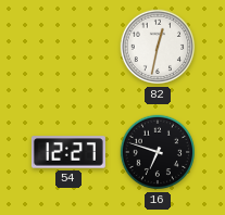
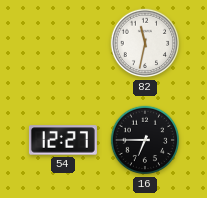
82: 12:32 -> 11:32 (145, 43)
16: 6:48 -> 6:45 (145, 140)
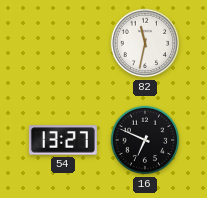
54: 12:27 -> 13:27 (63, 140)
16: 6:45 -> 6:49 (145, 140)
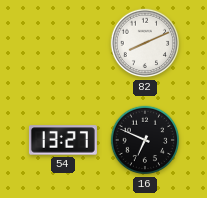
82: 11:32 -> 8:11 (145, 43)
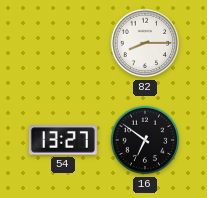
82: 8:11 -> 8:15 (145, 43)
16: 6:49 -> 6:51 (145, 140)
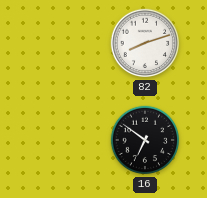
82: 8:15 -> 8:12 (145, 43)
54: 13:27 -> none (63, 140)
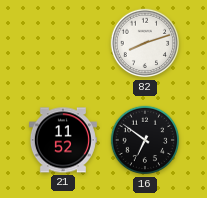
21: none -> 11:52 (63, 140)
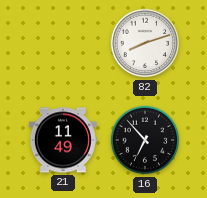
21: 11:52 -> 11:49 (63, 140)
16: 6:51 -> 6:53 (145, 140)
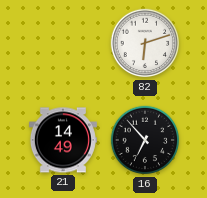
82: 8:12 -> 6:12 (145, 43)
21: 11:49 -> 14:49 (63, 140)
